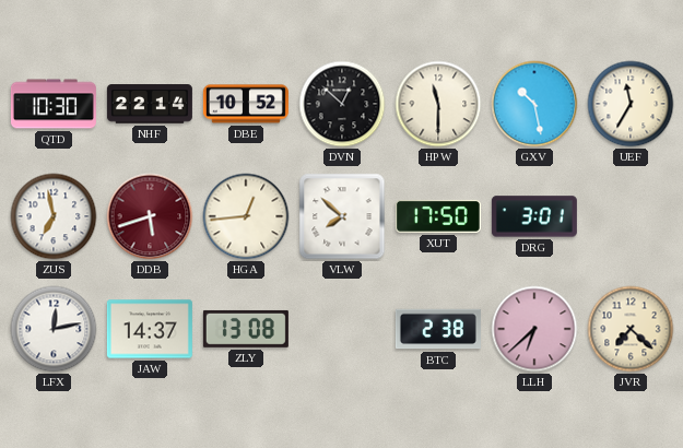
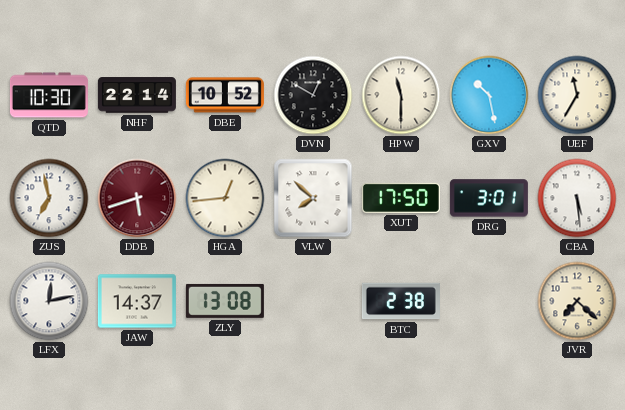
DVN: 12:52 -> 12:50 (313, 95)
CBA: none -> 5:29 (577, 198)
LLH: 6:38 -> none (534, 329)
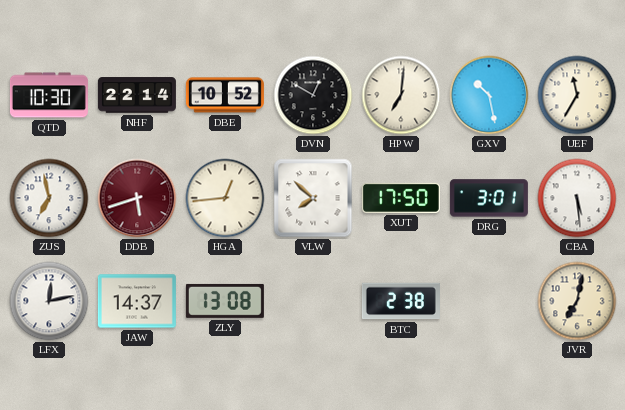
HPW: 11:30 -> 7:01 (401, 95)
JVR: 7:22 -> 7:02 (577, 301)
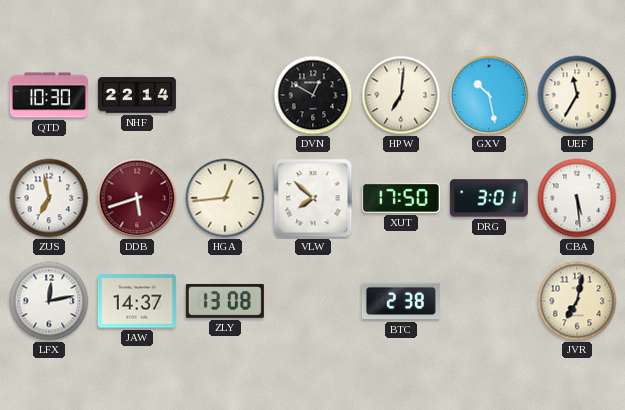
DBE: 10:52 -> none (225, 95)
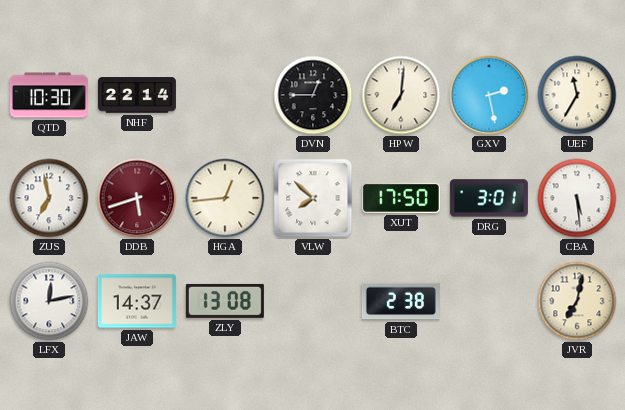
DVN: 12:50 -> 12:45 (313, 95)
GXV: 10:28 -> 2:28 (489, 95)
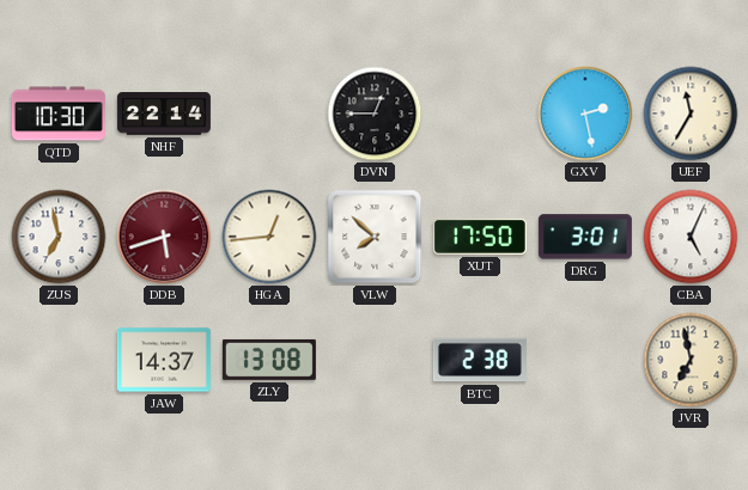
HPW: 7:01 -> none (401, 95)
CBA: 5:29 -> 5:04 (691, 237)
LFX: 12:13 -> none (49, 301)
JVR: 7:02 -> 6:58 (691, 360)
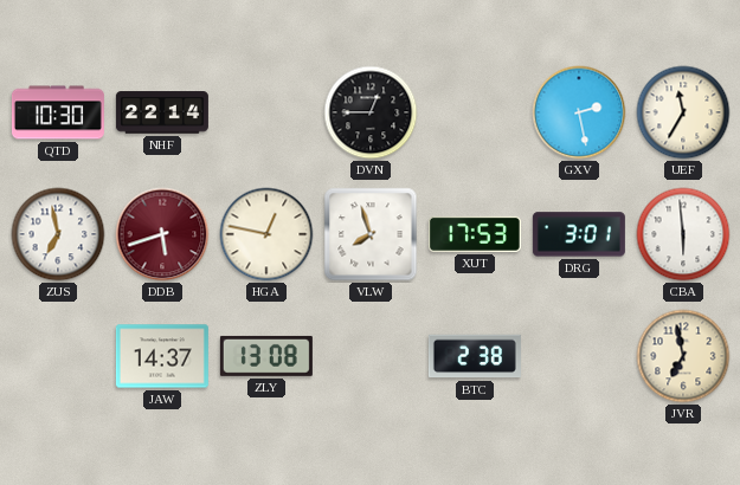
HGA: 12:44 -> 12:47 (266, 234)
VLW: 7:52 -> 7:57 (371, 234)
XUT: 17:50 -> 17:53 (475, 234)
CBA: 5:04 -> 5:59 (683, 234)
